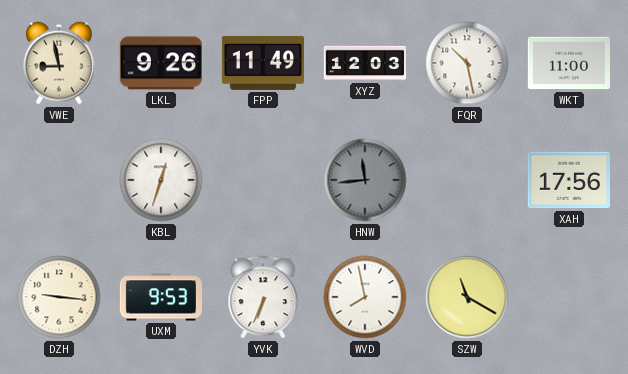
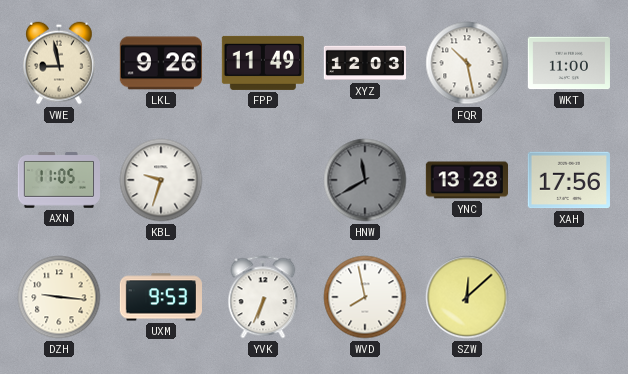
AXN: none -> 11:05 (58, 180)
KBL: 12:33 -> 9:33 (161, 180)
HNW: 11:44 -> 11:40 (365, 180)
YNC: none -> 13:28 (466, 180)
SZW: 11:20 -> 12:08 (467, 297)
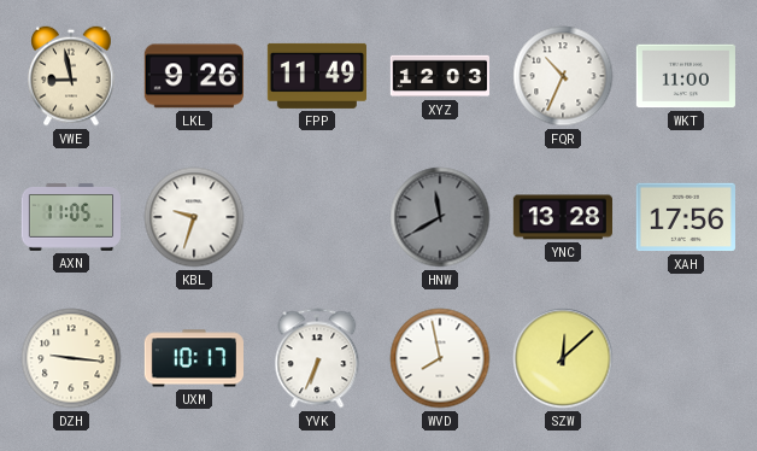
FQR: 10:28 -> 10:34 (563, 76)
UXM: 9:53 -> 10:17 (193, 358)
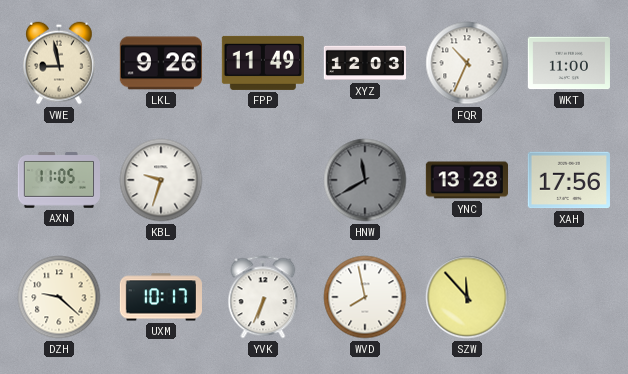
DZH: 9:16 -> 9:22 (59, 297)
SZW: 12:08 -> 11:53 (467, 297)
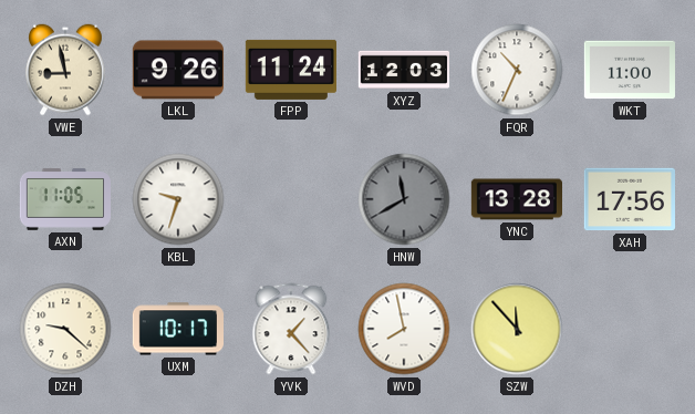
FPP: 11:49 -> 11:24 (290, 70)
YVK: 6:34 -> 1:23 (291, 329)
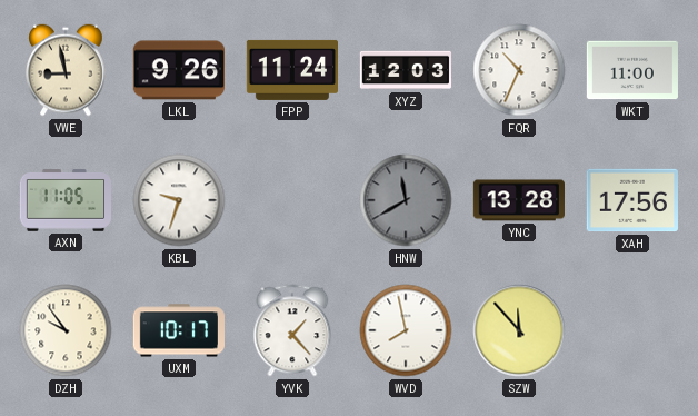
DZH: 9:22 -> 9:54 (66, 330)
